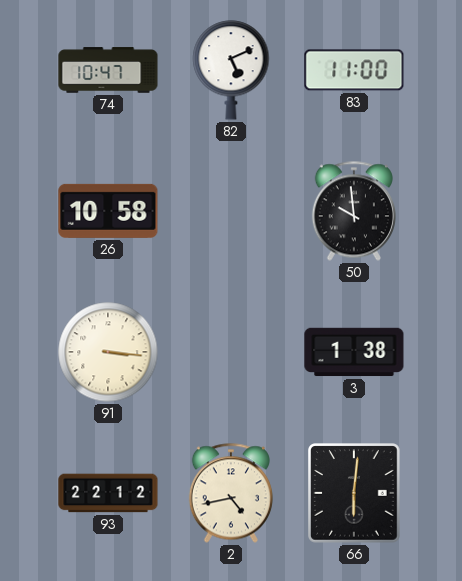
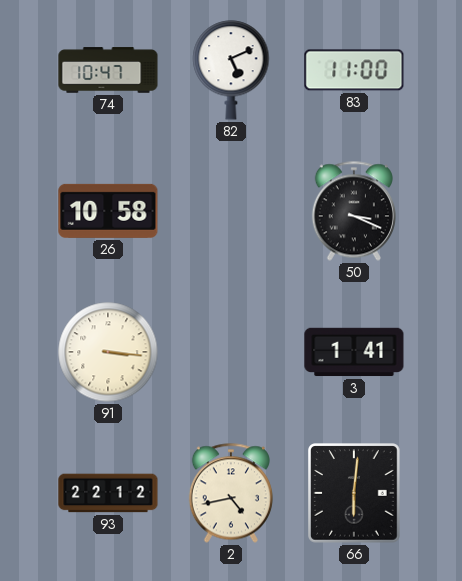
50: 9:59 -> 3:19 (354, 211)
3: 1:38 -> 1:41 (354, 352)
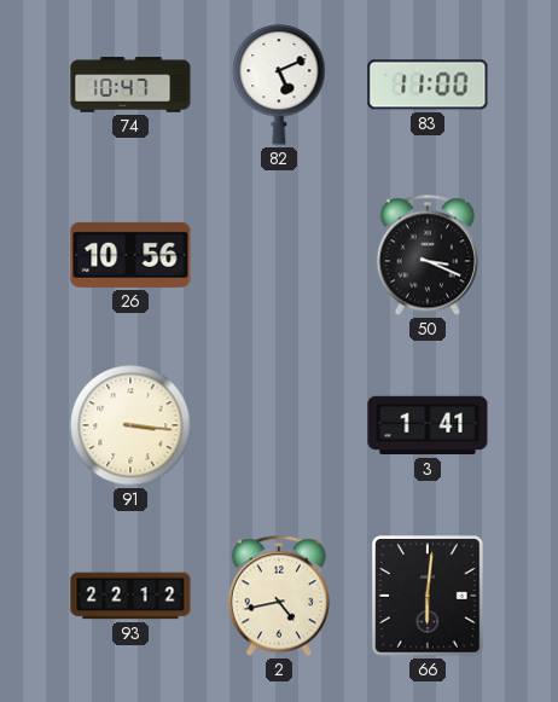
26: 10:58 -> 10:56 (130, 255)
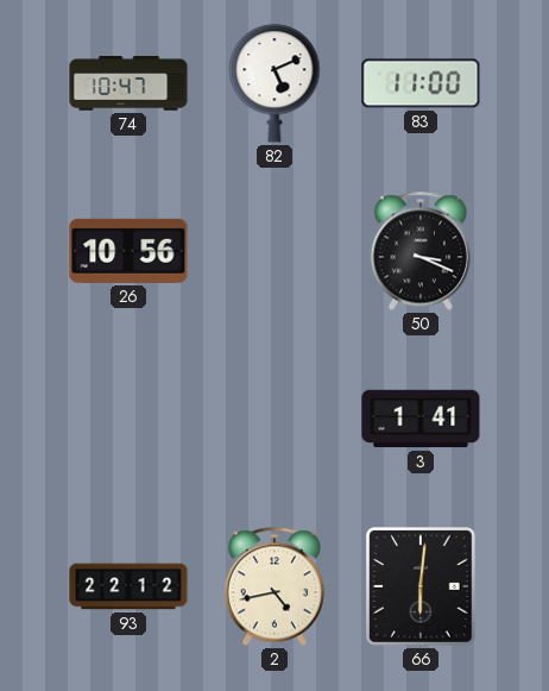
91: 3:16 -> none (130, 425)
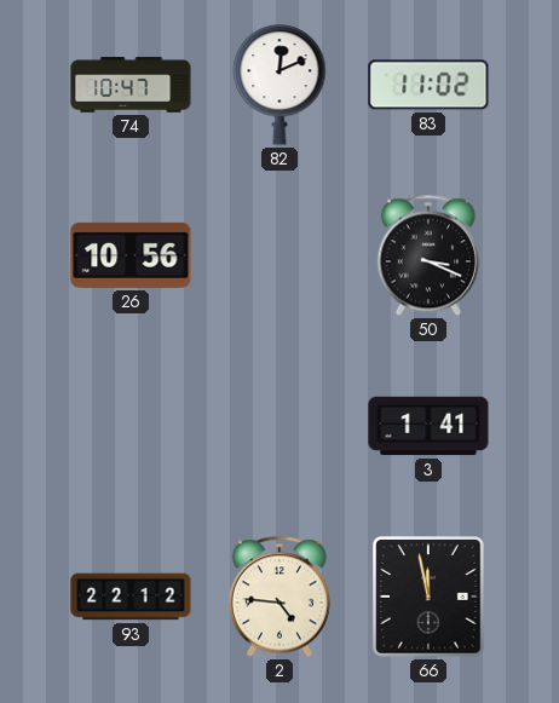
82: 5:11 -> 12:11 (279, 85)
83: 11:00 -> 11:02 (428, 85)
2: 4:43 -> 4:46 (279, 597)
66: 6:01 -> 11:58 (430, 597)
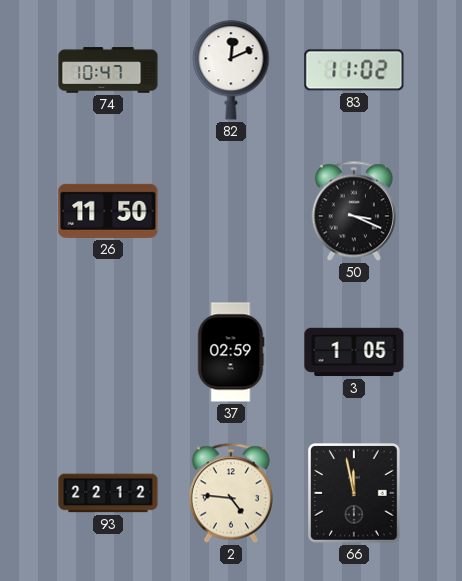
26: 10:56 -> 11:50 (108, 211)
37: none -> 02:59 (231, 352)
3: 1:41 -> 1:05 (354, 352)
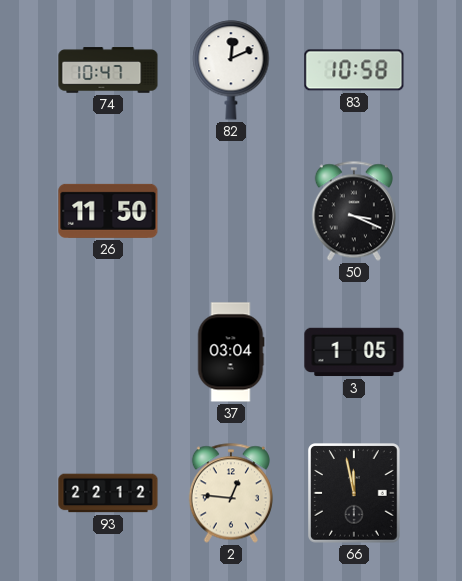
83: 11:02 -> 10:58 (354, 70)
37: 02:59 -> 03:04 (231, 352)
2: 4:46 -> 12:46 (231, 493)
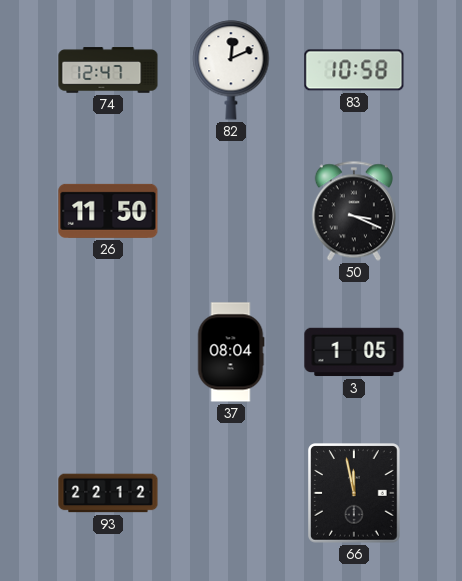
74: 10:47 -> 12:47 (108, 70)
37: 03:04 -> 08:04 (231, 352)
2: 12:46 -> none (231, 493)
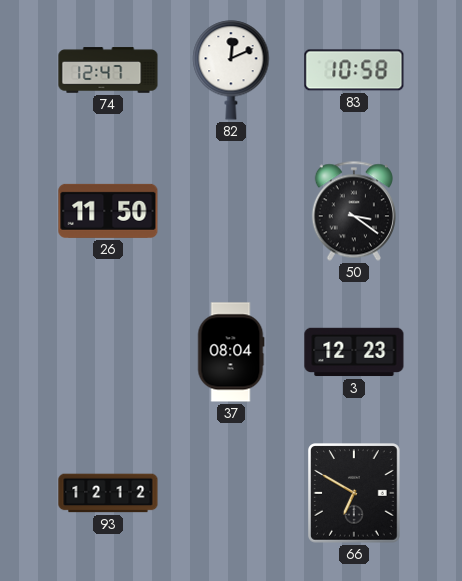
50: 3:19 -> 3:21 (354, 211)
3: 1:05 -> 12:23 (354, 352)
93: 22:12 -> 12:12 (108, 493)
66: 11:58 -> 6:50 (355, 493)
